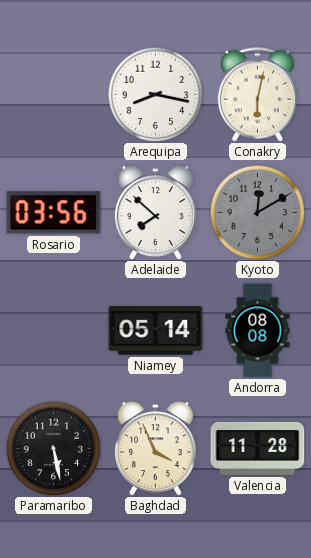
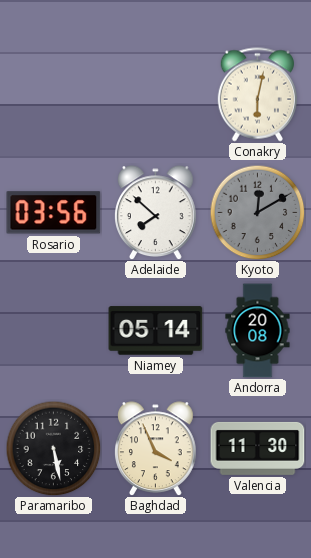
Arequipa: 8:17 -> none (155, 94)
Andorra: 08:08 -> 20:08 (258, 331)
Valencia: 11:28 -> 11:30 (258, 448)
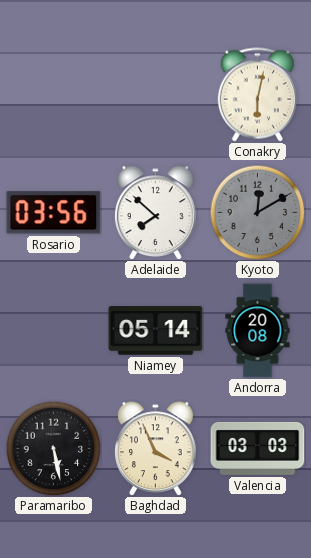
Valencia: 11:30 -> 03:03 (258, 448)
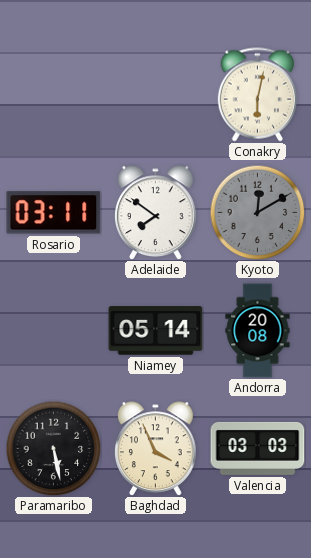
Rosario: 03:56 -> 03:11 (54, 213)
Adelaide: 7:52 -> 7:51 (156, 213)
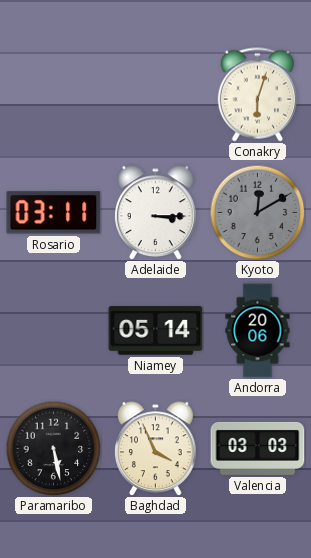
Conakry: 6:02 -> 6:03 (257, 95)
Adelaide: 7:51 -> 3:15 (156, 213)
Andorra: 20:08 -> 20:06 (258, 331)
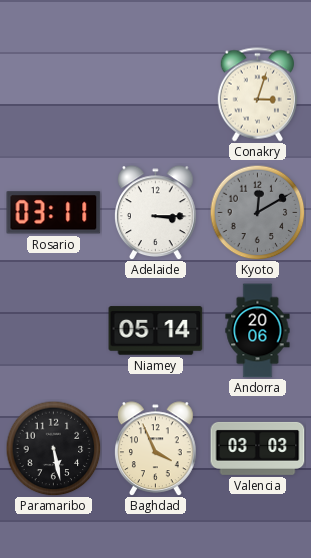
Conakry: 6:03 -> 3:03 (257, 95)
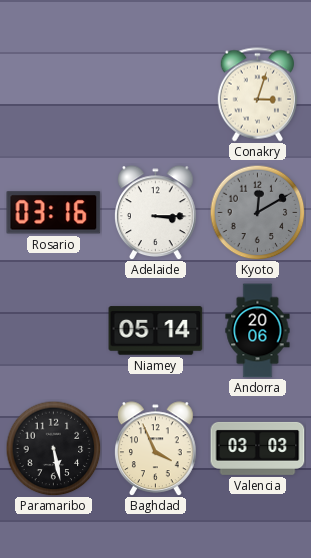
Rosario: 03:11 -> 03:16 (54, 213)
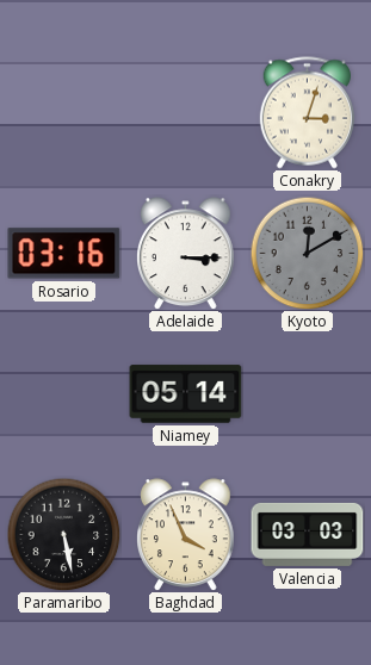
Andorra: 20:06 -> none (258, 331)
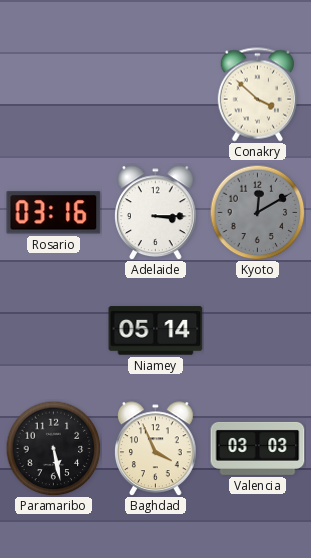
Conakry: 3:03 -> 3:52 (257, 95)
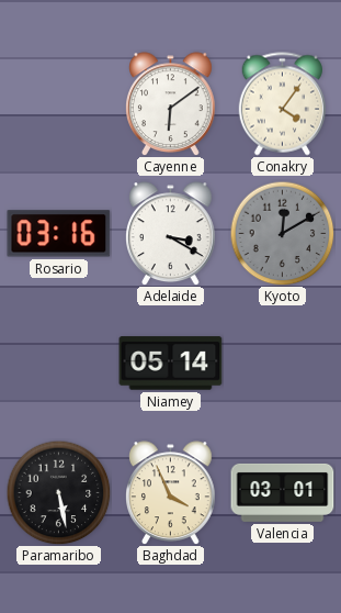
Cayenne: none -> 6:09 (171, 104)
Conakry: 3:52 -> 4:06 (282, 104)
Adelaide: 3:15 -> 3:20 (171, 234)
Valencia: 03:03 -> 03:01 (283, 492)
